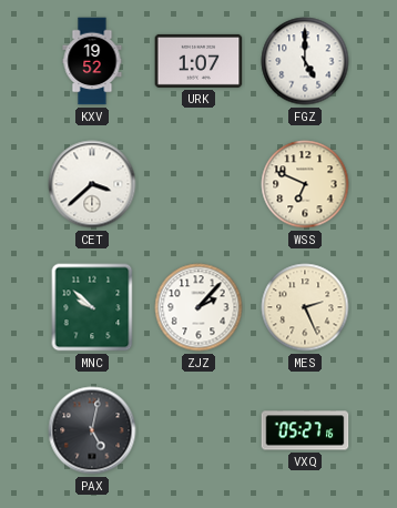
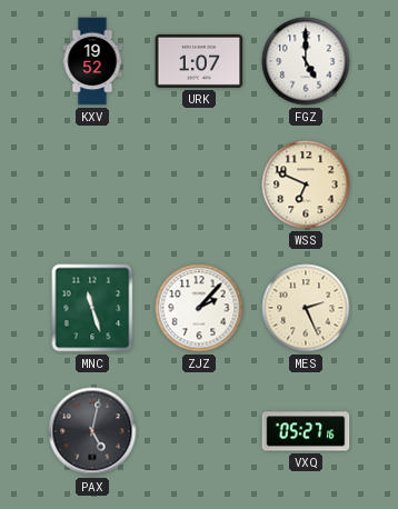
CET: 3:38 -> none (92, 184)
MNC: 9:52 -> 11:27 (92, 308)
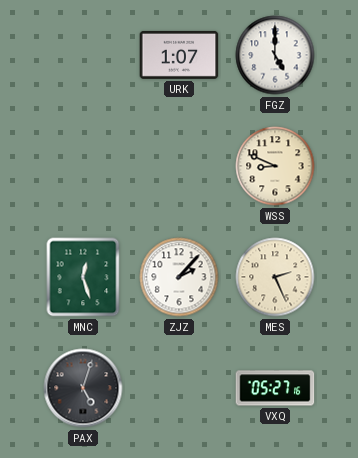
KXV: 19:52 -> none (92, 61)
WSS: 6:49 -> 8:49 (275, 166)
MNC: 11:27 -> 12:27 (83, 277)
PAX: 5:02 -> 5:03 (83, 388)
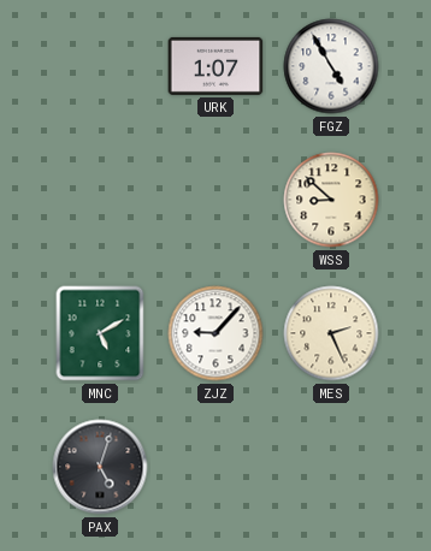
FGZ: 5:00 -> 4:55 (331, 66)
WSS: 8:49 -> 8:52 (331, 200)
MNC: 12:27 -> 5:10 (100, 333)
ZJZ: 2:07 -> 9:07 (215, 333)
VXQ: 05:27 -> none (275, 388)
